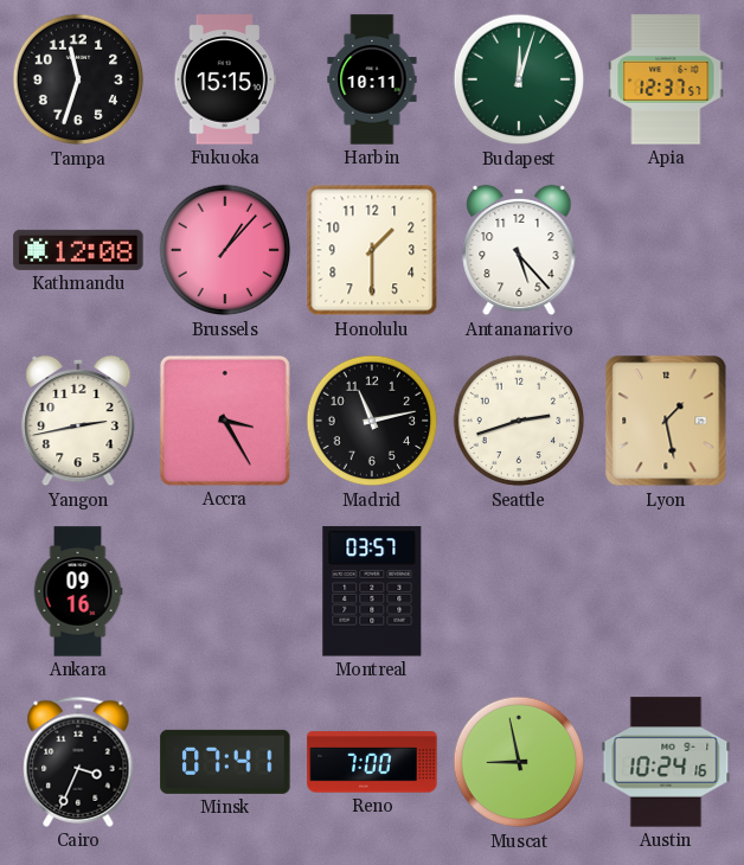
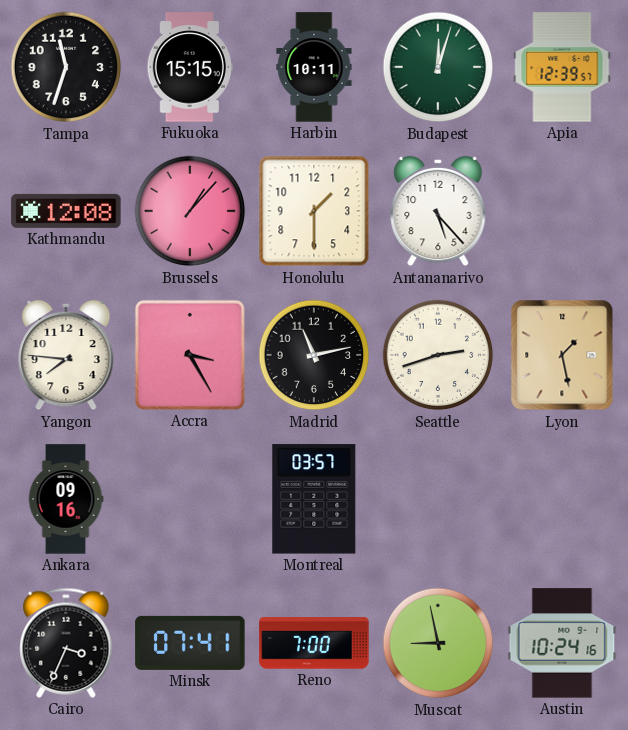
Apia: 12:37 -> 12:39 (562, 67)
Yangon: 2:43 -> 7:46 (66, 355)
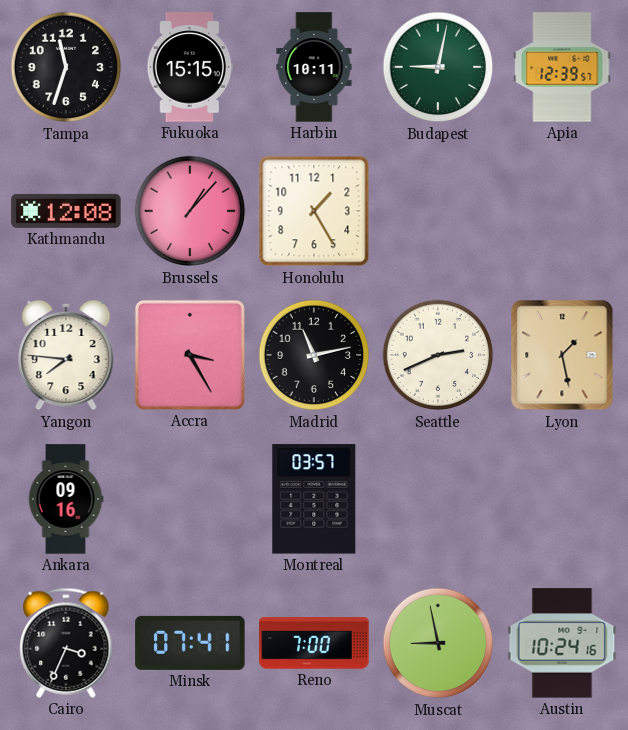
Budapest: 12:03 -> 9:02 (438, 67)
Honolulu: 1:30 -> 1:25 (314, 211)
Antananarivo: 5:23 -> none (438, 211)
Seattle: 2:42 -> 2:41 (438, 355)
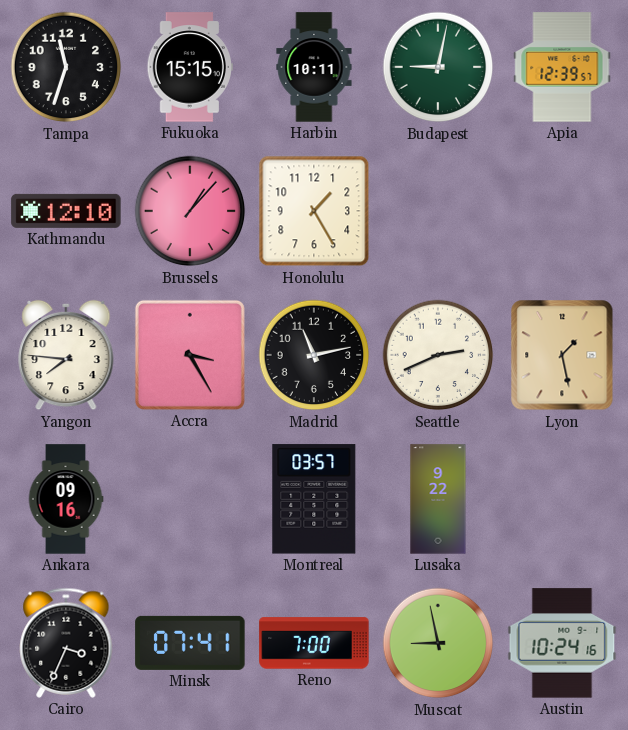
Kathmandu: 12:08 -> 12:10 (66, 211)
Lusaka: none -> 9:22 (438, 499)
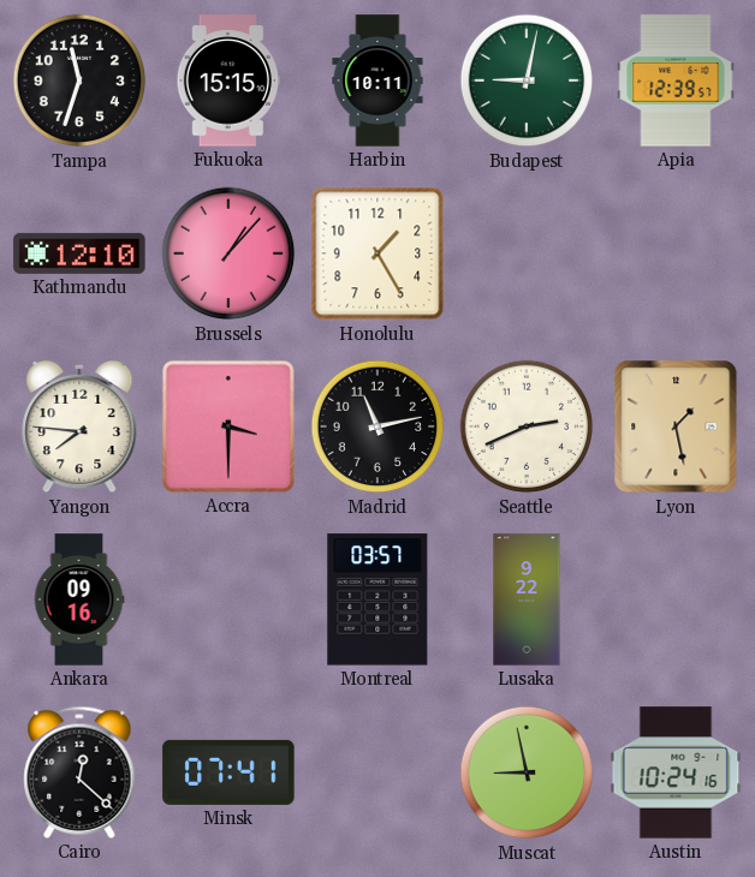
Accra: 3:25 -> 3:30 (228, 426)
Cairo: 3:34 -> 12:22 (79, 772)
Reno: 7:00 -> none (314, 643)
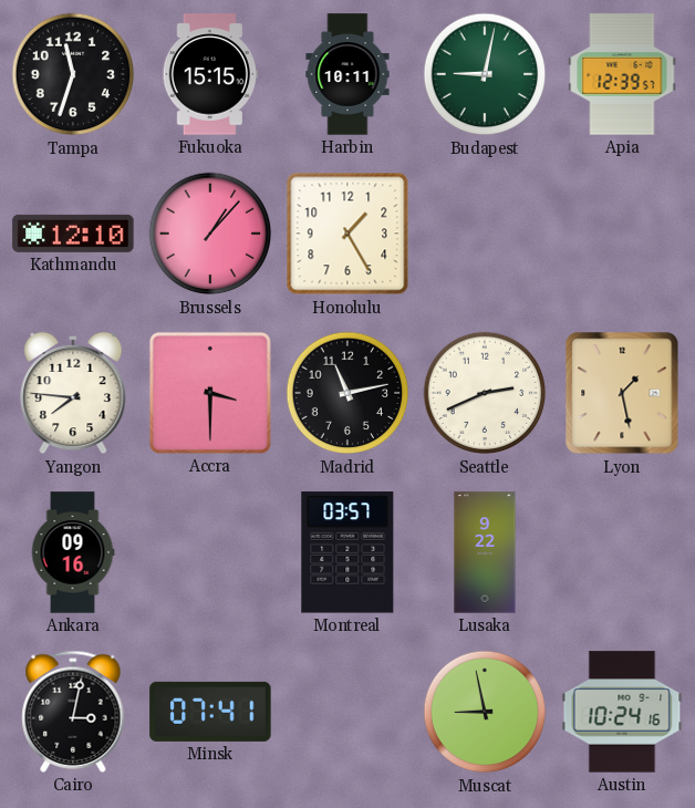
Cairo: 12:22 -> 3:02 (73, 712)
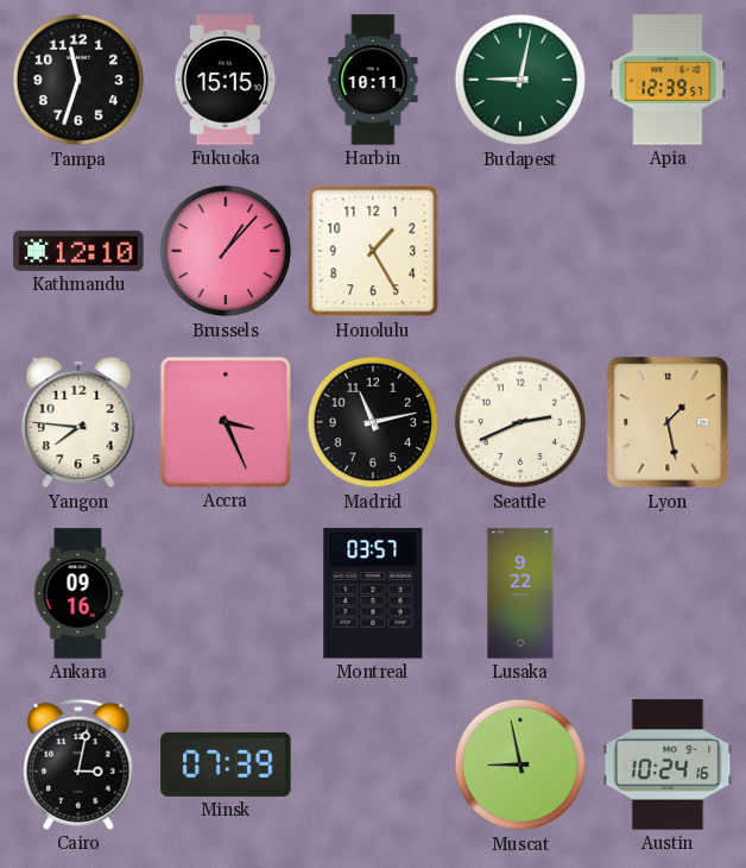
Accra: 3:30 -> 3:26 (226, 422)
Minsk: 07:41 -> 07:39 (226, 765)
